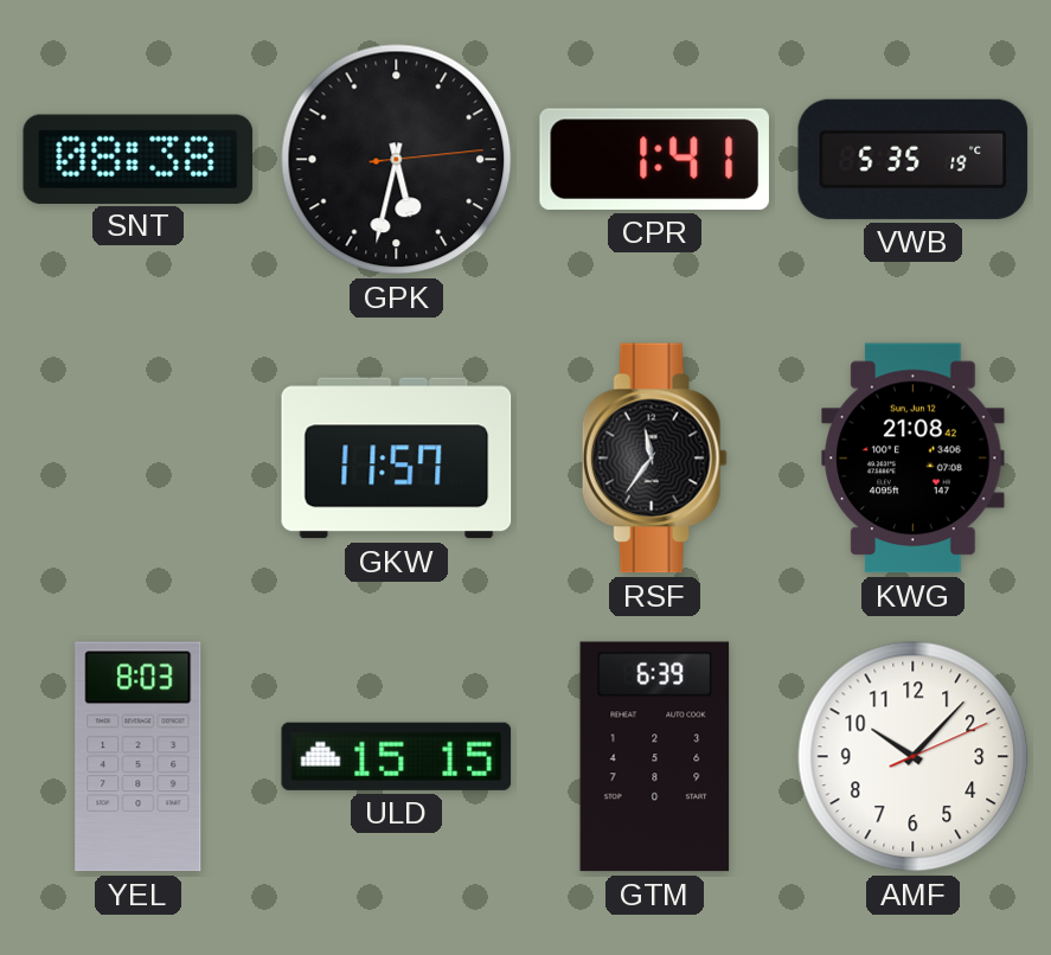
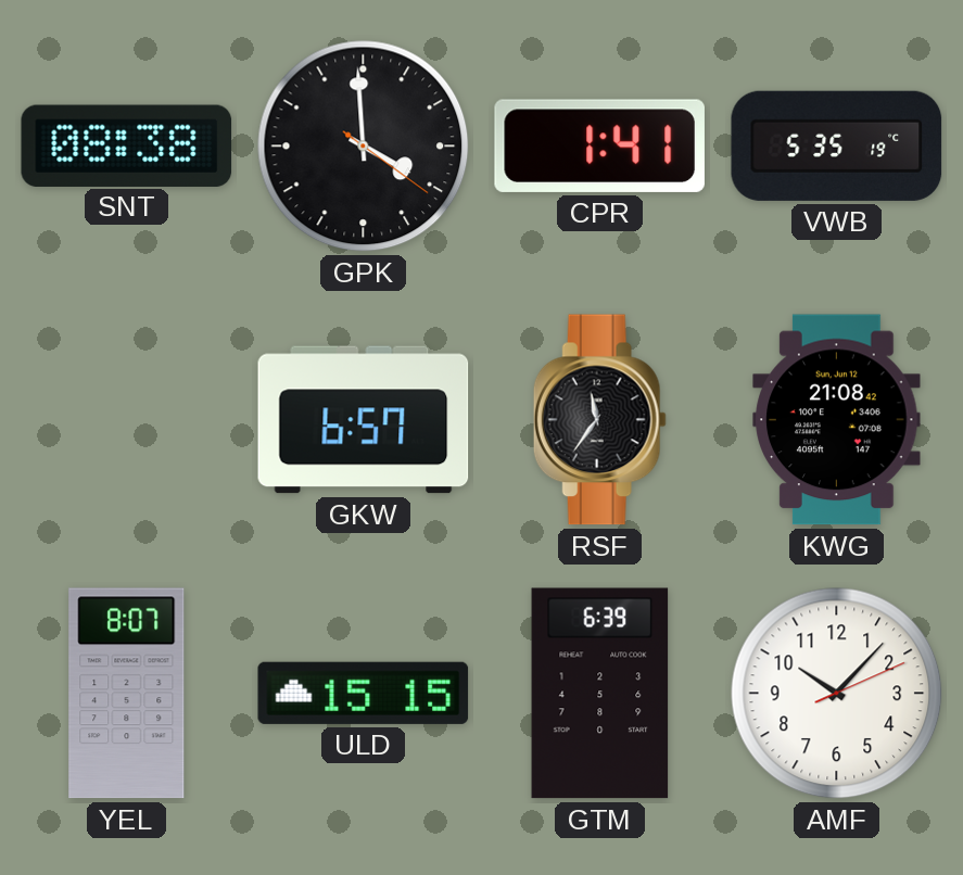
GPK: 5:32 -> 3:59 (364, 147)
GKW: 11:57 -> 6:57 (364, 420)
YEL: 8:03 -> 8:07 (127, 694)
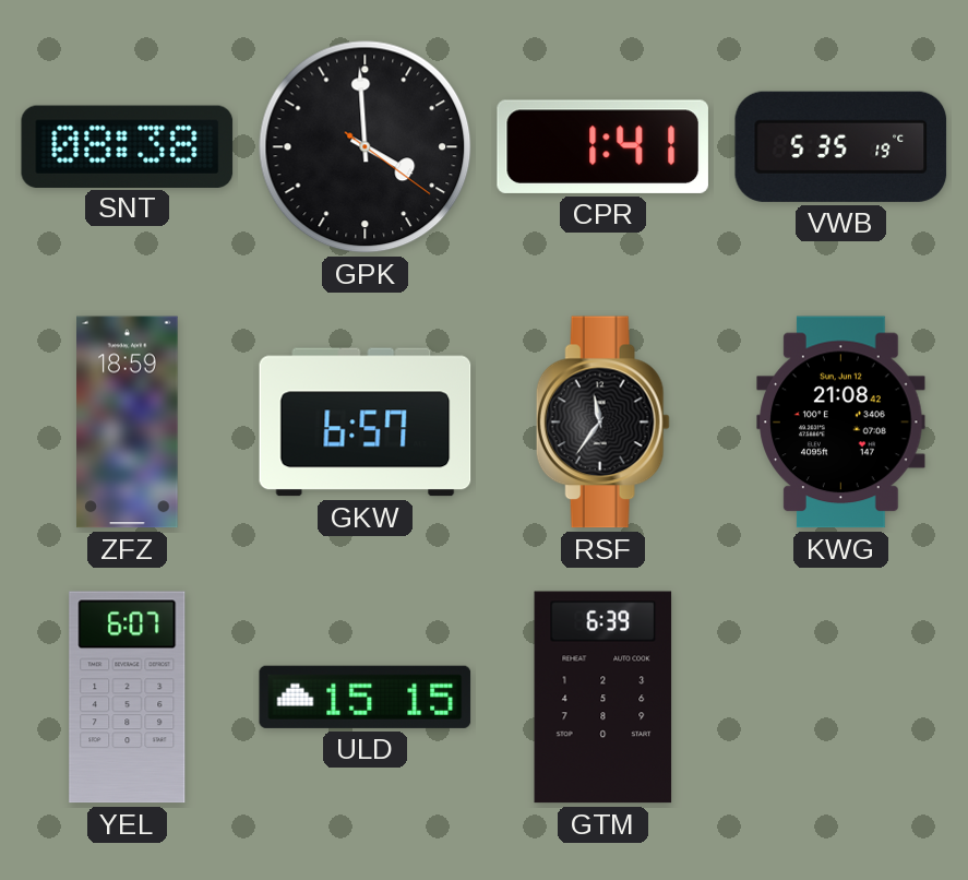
ZFZ: none -> 18:59 (128, 423)
YEL: 8:07 -> 6:07 (128, 698)
AMF: 10:07 -> none (837, 694)
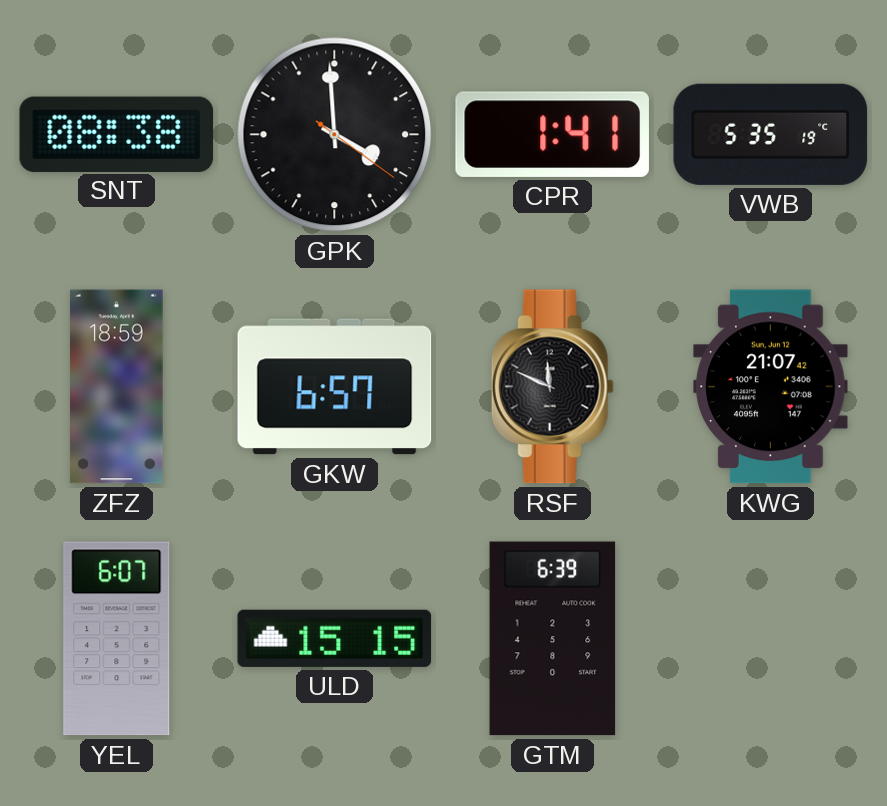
RSF: 11:36 -> 11:49 (552, 387)
KWG: 21:08 -> 21:07 (771, 387)
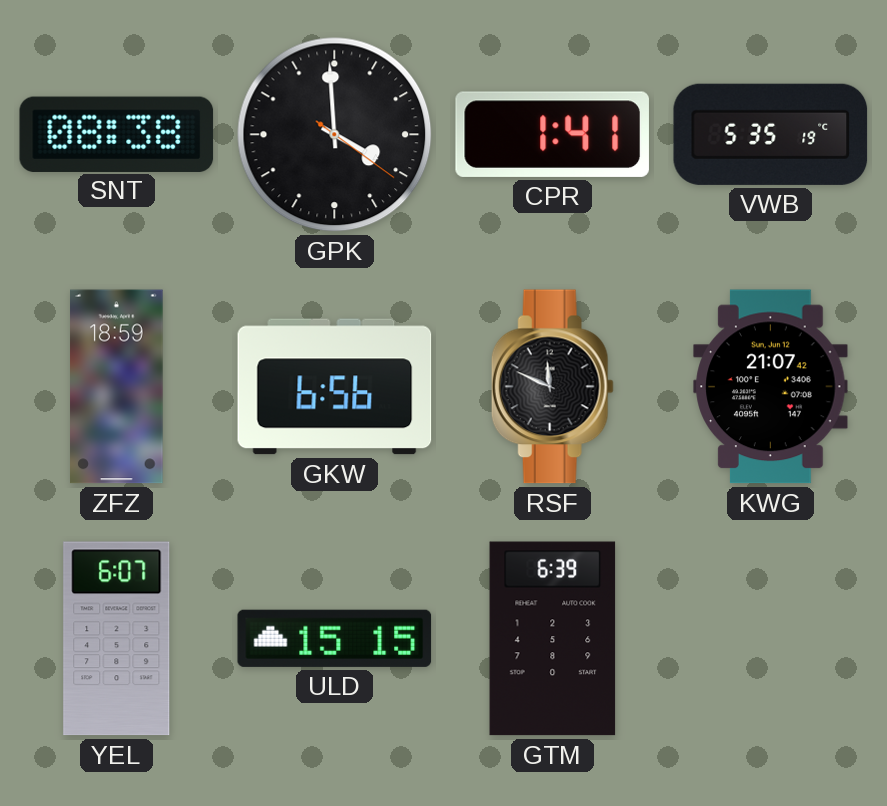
GKW: 6:57 -> 6:56 (335, 387)
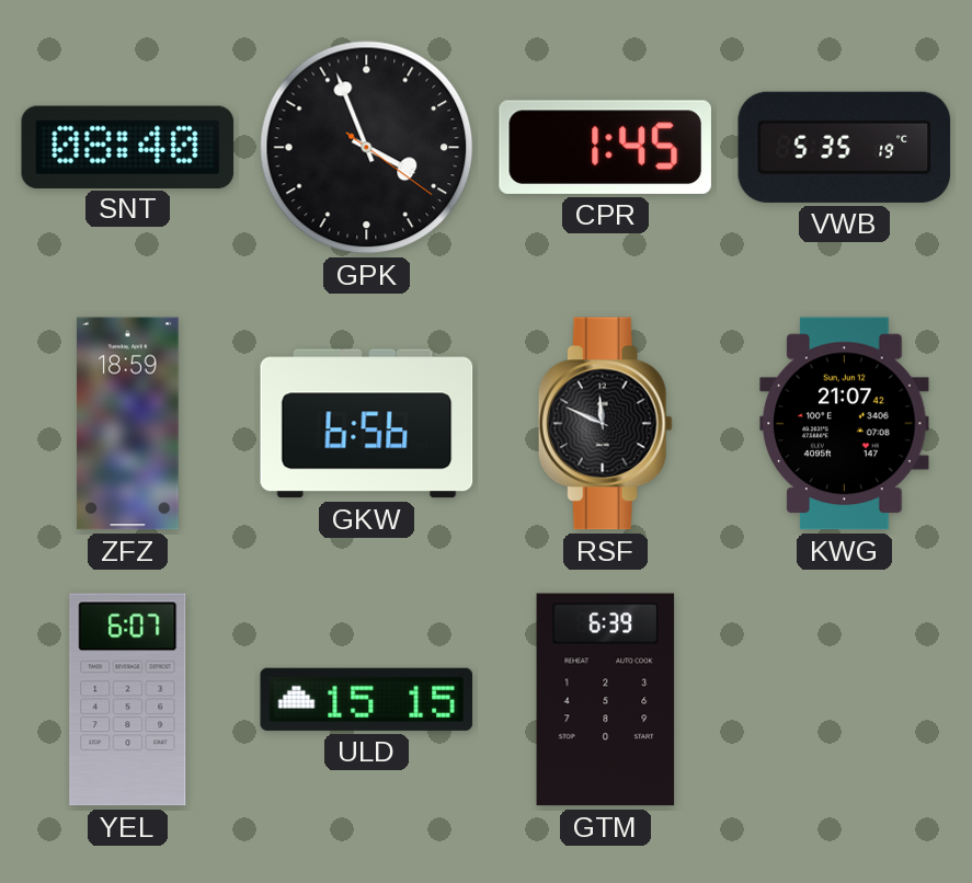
SNT: 08:38 -> 08:40 (128, 147)
GPK: 3:59 -> 3:56 (367, 148)
CPR: 1:41 -> 1:45 (605, 147)
